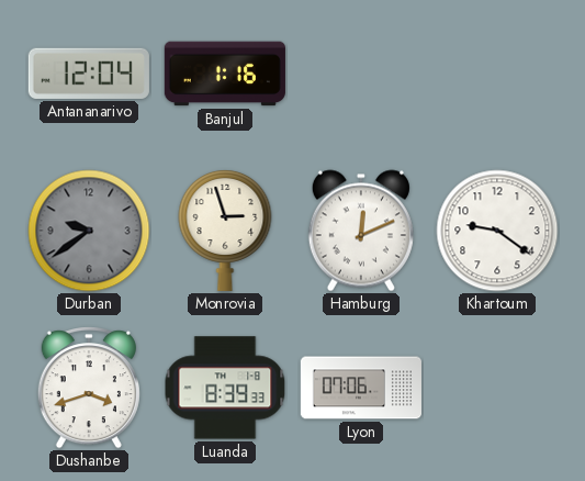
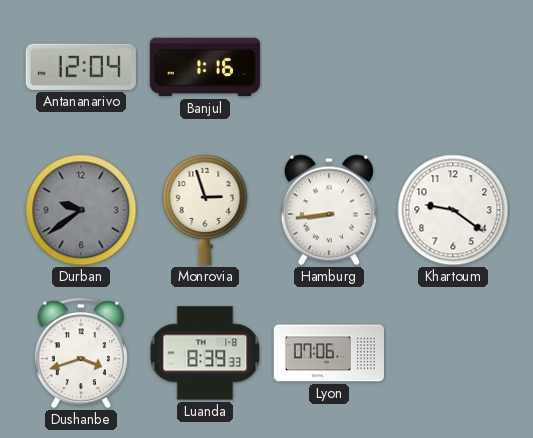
Hamburg: 12:11 -> 8:44 (329, 210)
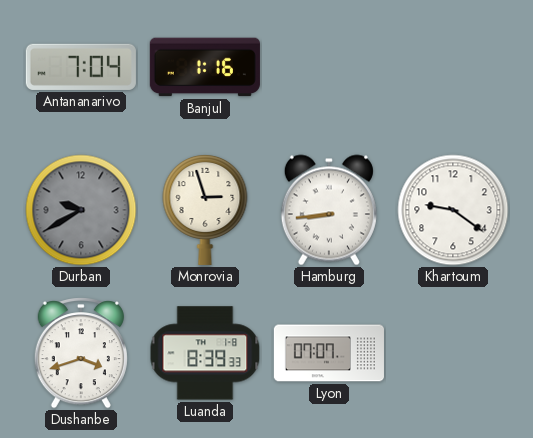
Antananarivo: 12:04 -> 7:04 (81, 67)
Durban: 9:39 -> 9:40 (81, 210)
Lyon: 07:06 -> 07:07 (329, 353)
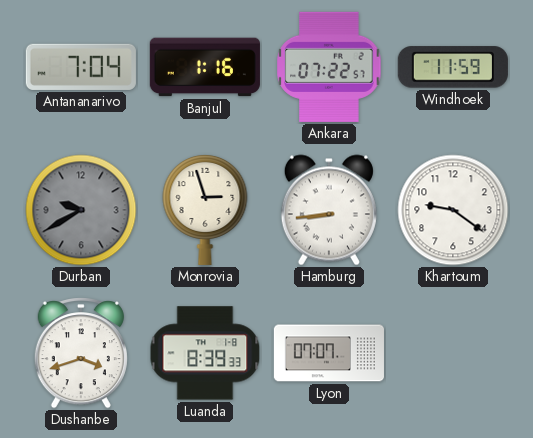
Ankara: none -> 07:22 (329, 67)
Windhoek: none -> 11:59 (453, 67)
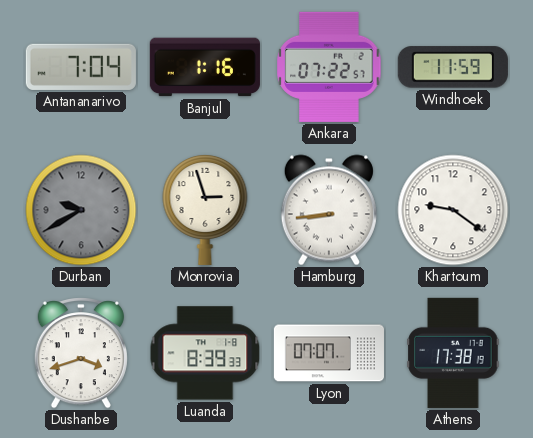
Athens: none -> 17:38 (453, 353)
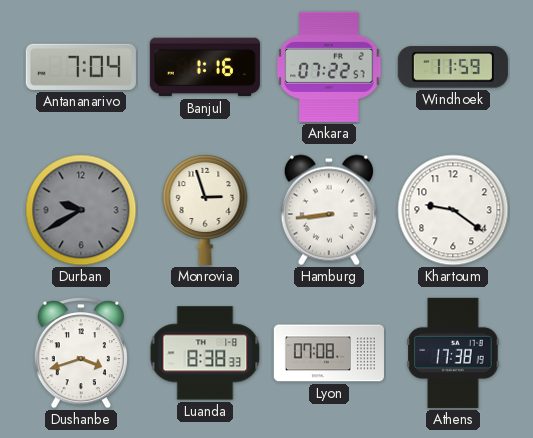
Luanda: 8:39 -> 8:38 (205, 353)
Lyon: 07:07 -> 07:08 (329, 353)
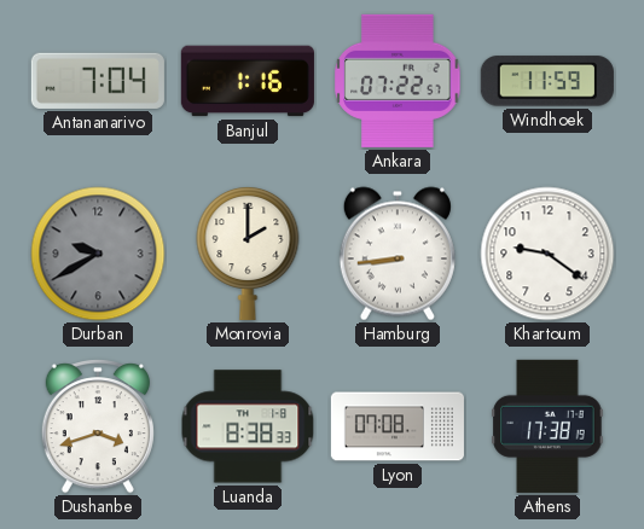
Monrovia: 2:57 -> 2:00 (248, 252)
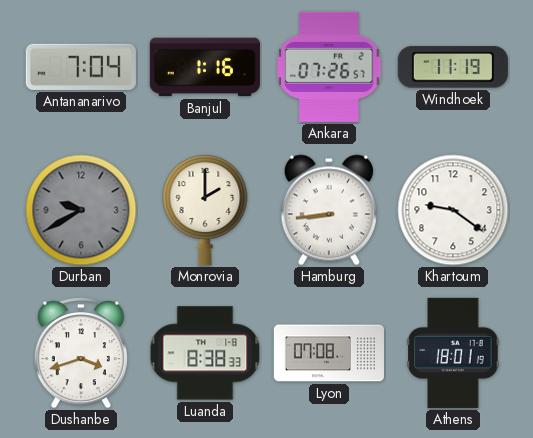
Ankara: 07:22 -> 07:26 (329, 67)
Windhoek: 11:59 -> 11:19 (453, 67)
Athens: 17:38 -> 18:01 (453, 353)
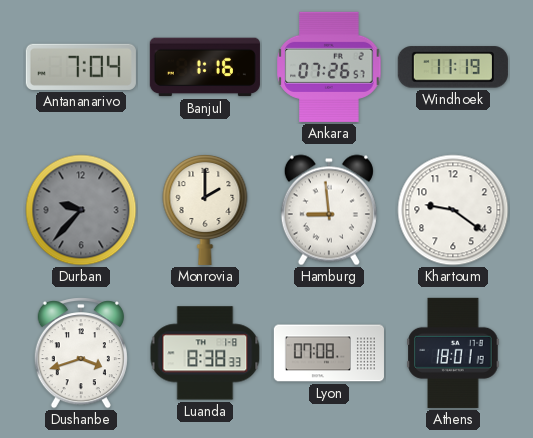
Durban: 9:40 -> 9:37 (81, 210)
Hamburg: 8:44 -> 8:59 (329, 210)
